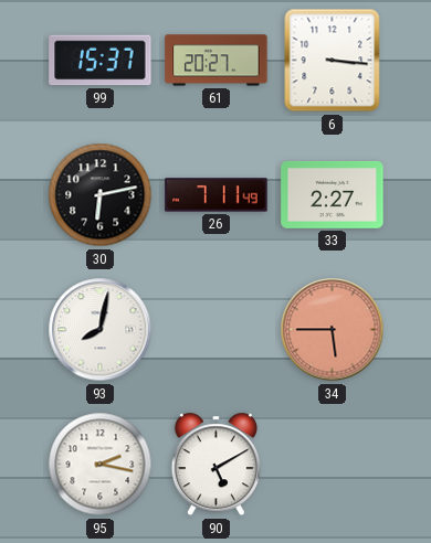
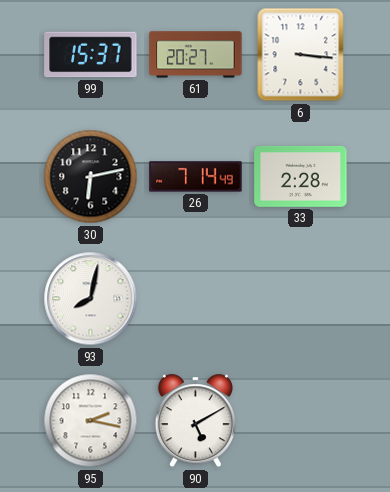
26: 7:11 -> 7:14 (196, 177)
33: 2:27 -> 2:28 (301, 177)
34: 5:45 -> none (333, 330)
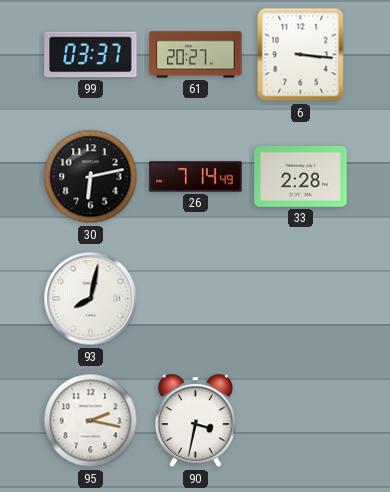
99: 15:37 -> 03:37 (91, 55)
90: 5:10 -> 3:32 (195, 421)
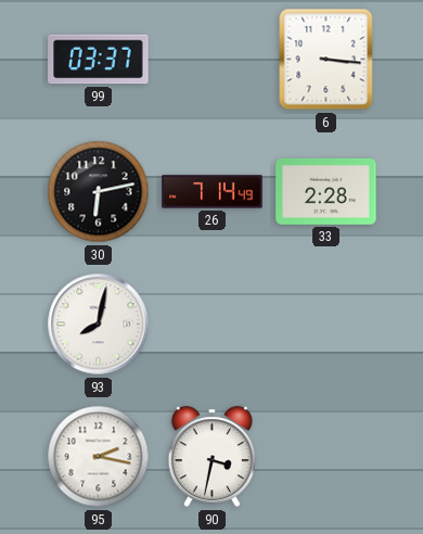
61: 20:27 -> none (196, 55)
